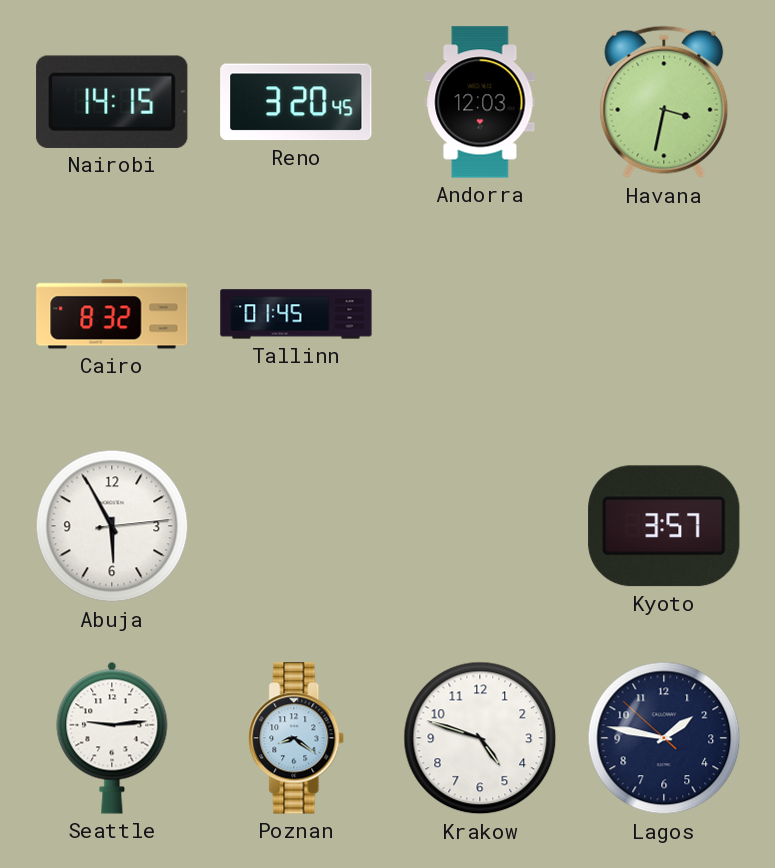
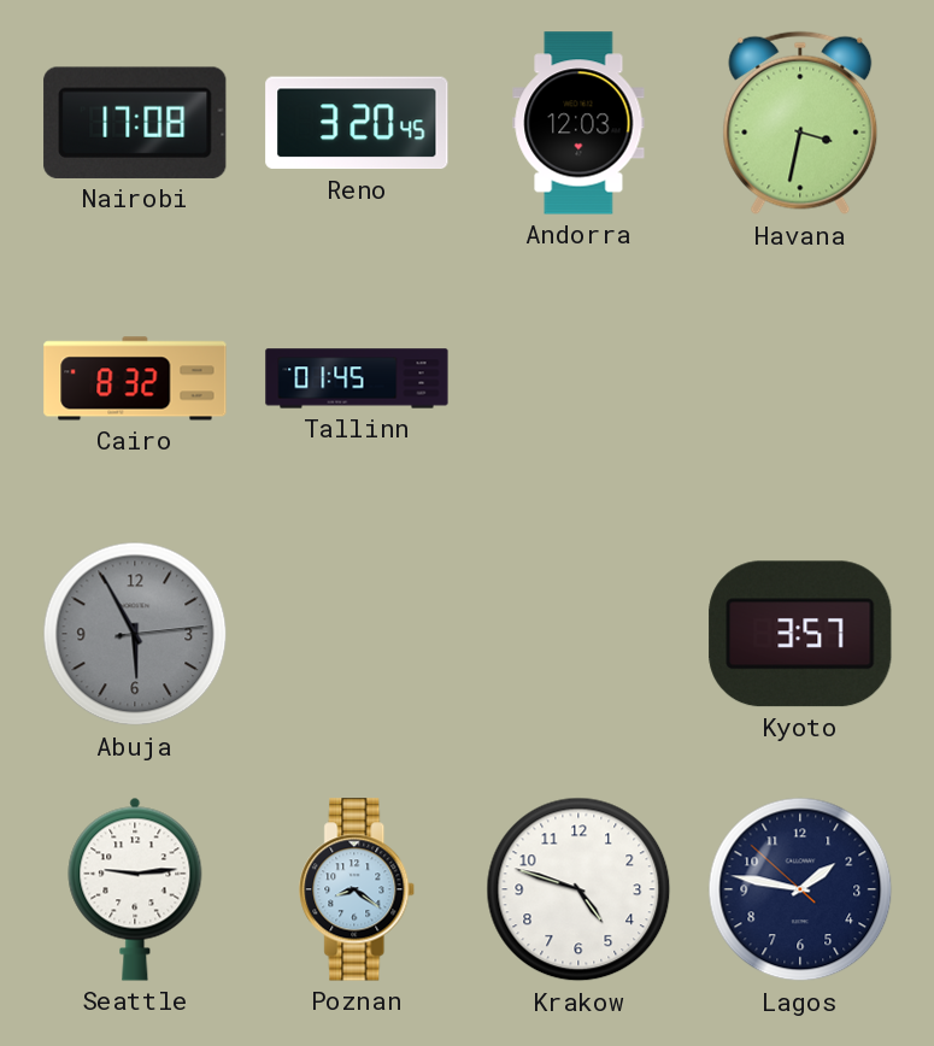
Nairobi: 14:15 -> 17:08 (135, 123)
Abuja dial: white -> grey (135, 634)
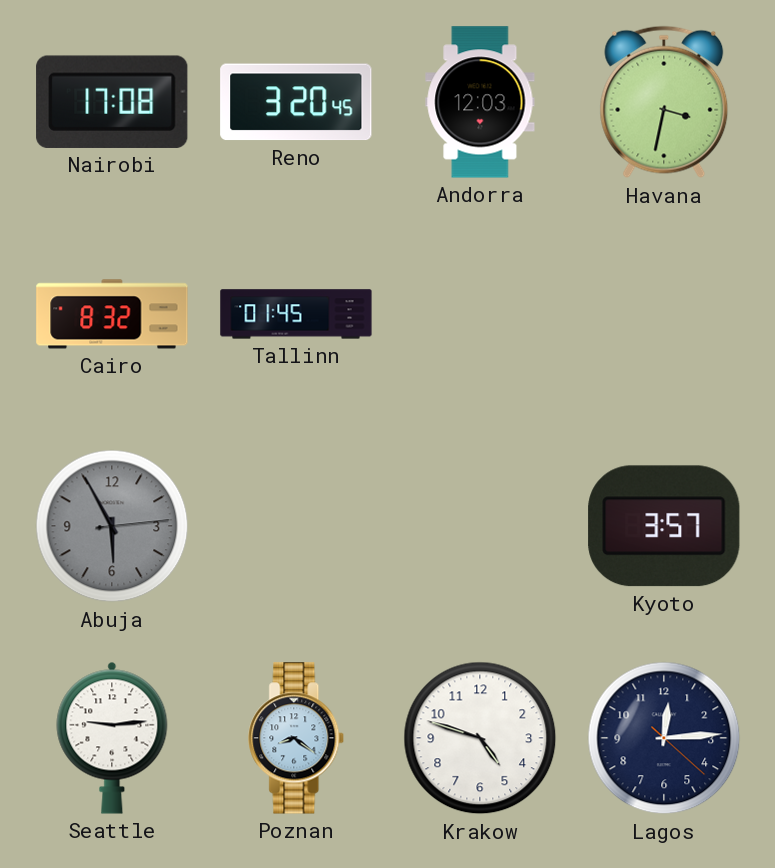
Lagos: 1:46 -> 12:14 (664, 738)
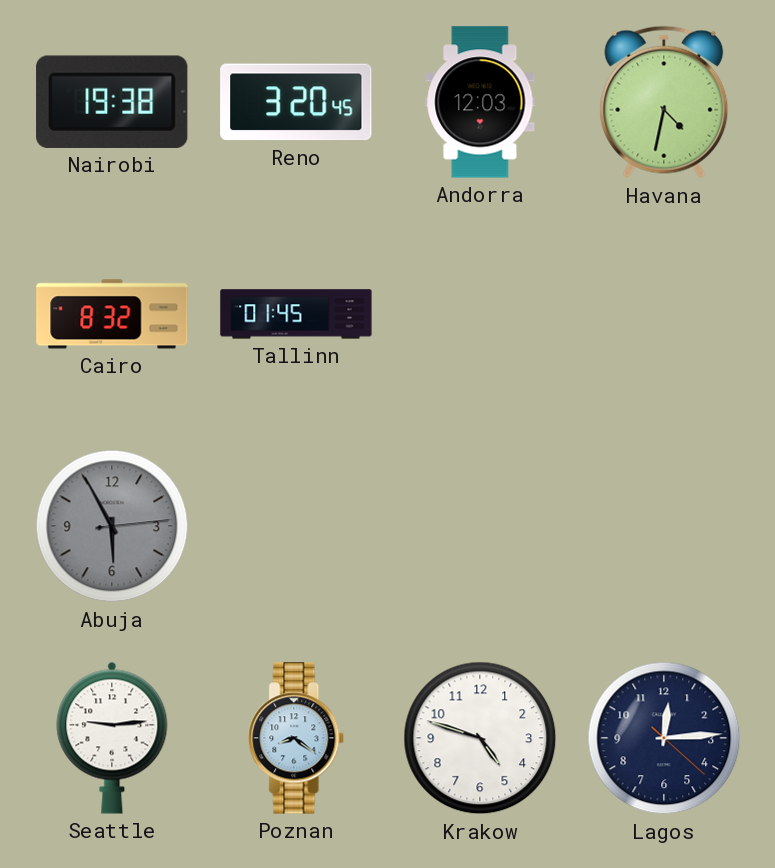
Nairobi: 17:08 -> 19:38 (112, 102)
Havana: 3:32 -> 4:32 (664, 102)
Kyoto: 3:57 -> none (664, 526)
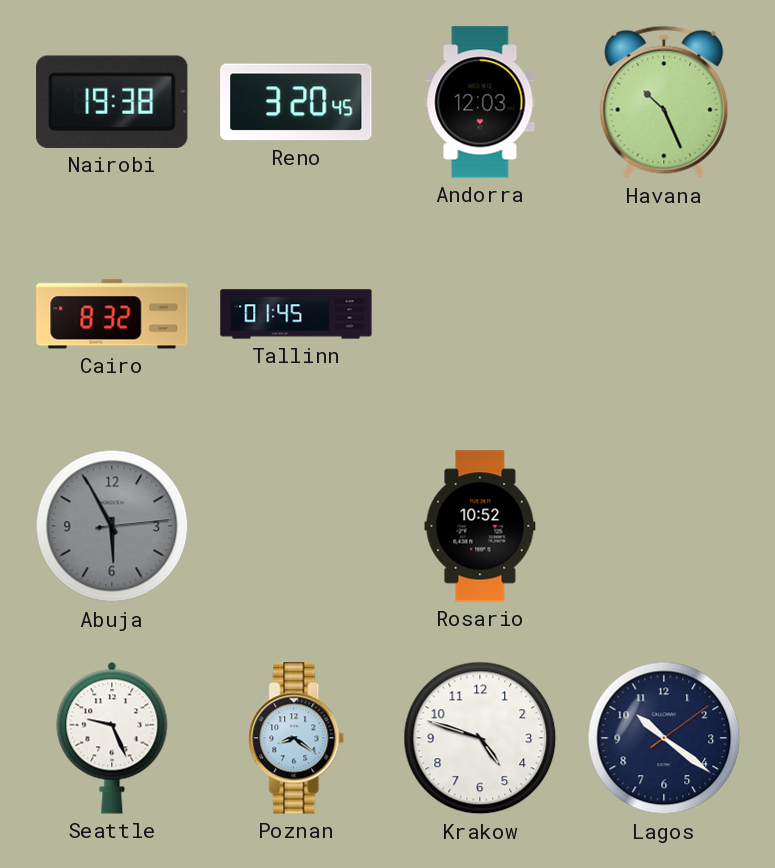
Havana: 4:32 -> 10:26 (664, 102)
Rosario: none -> 10:52 (480, 526)
Seattle: 9:14 -> 9:26 (112, 738)
Lagos: 12:14 -> 10:21 (664, 738)
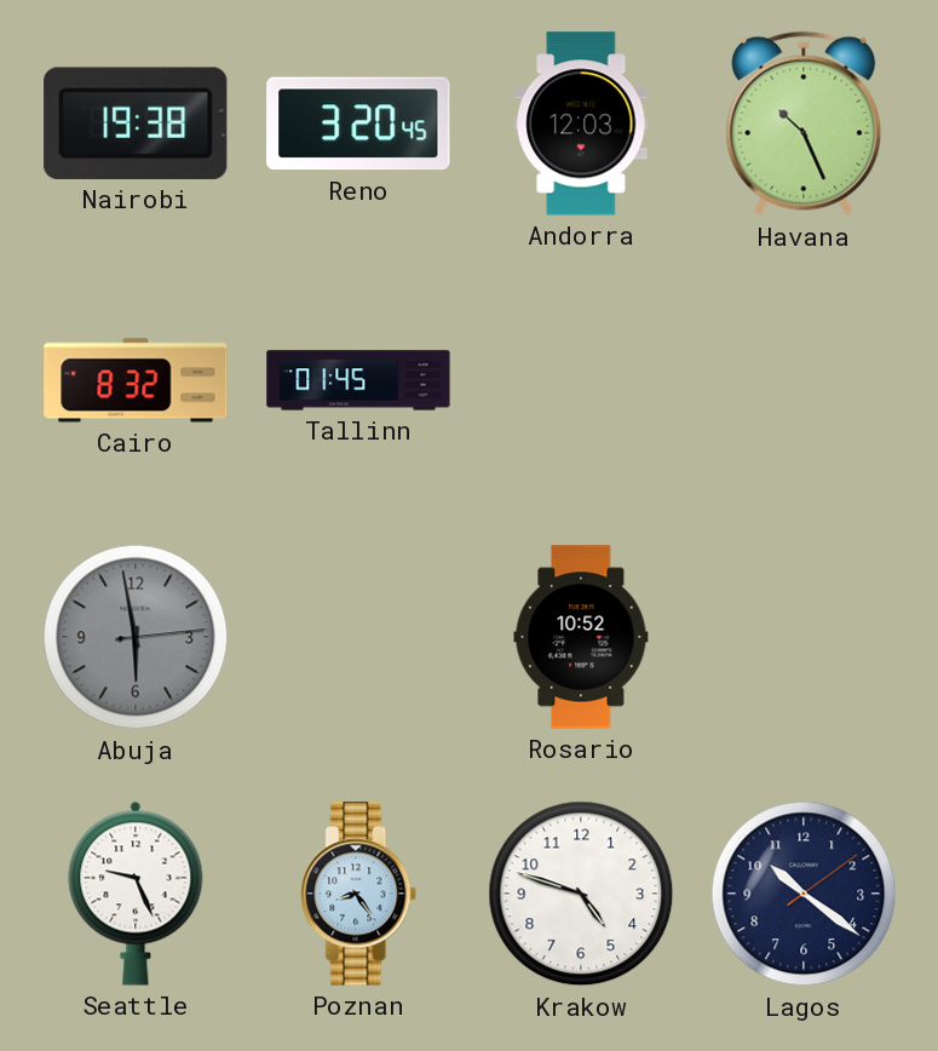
Abuja: 5:55 -> 5:58 (136, 637)
Poznan: 8:21 -> 8:24 (359, 894)
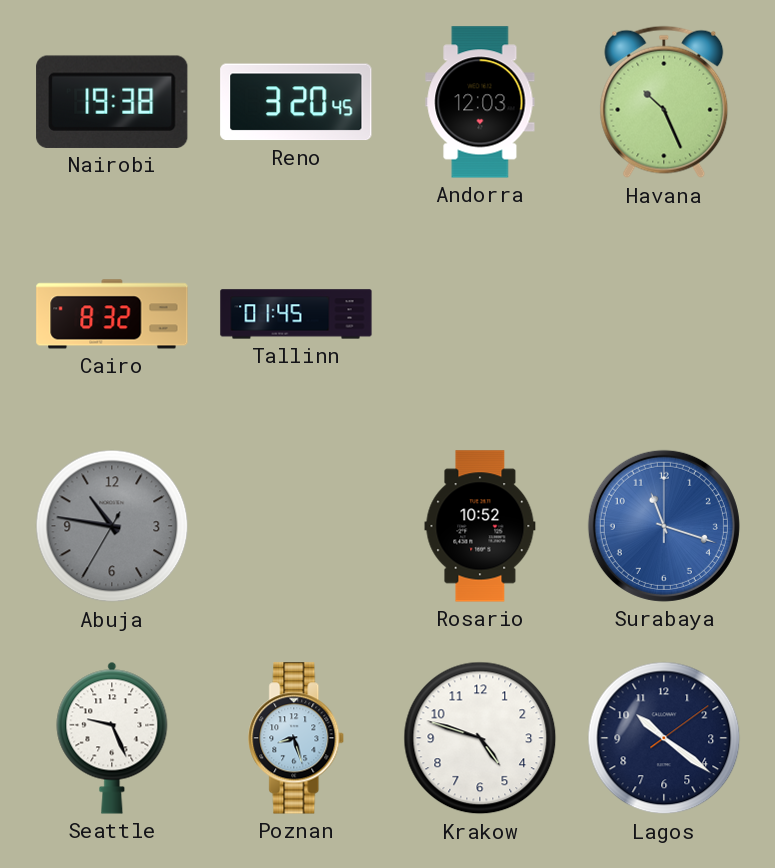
Abuja: 5:58 -> 10:46 (112, 526)
Surabaya: none -> 11:18 (664, 526)
Poznan: 8:24 -> 8:27 (297, 738)
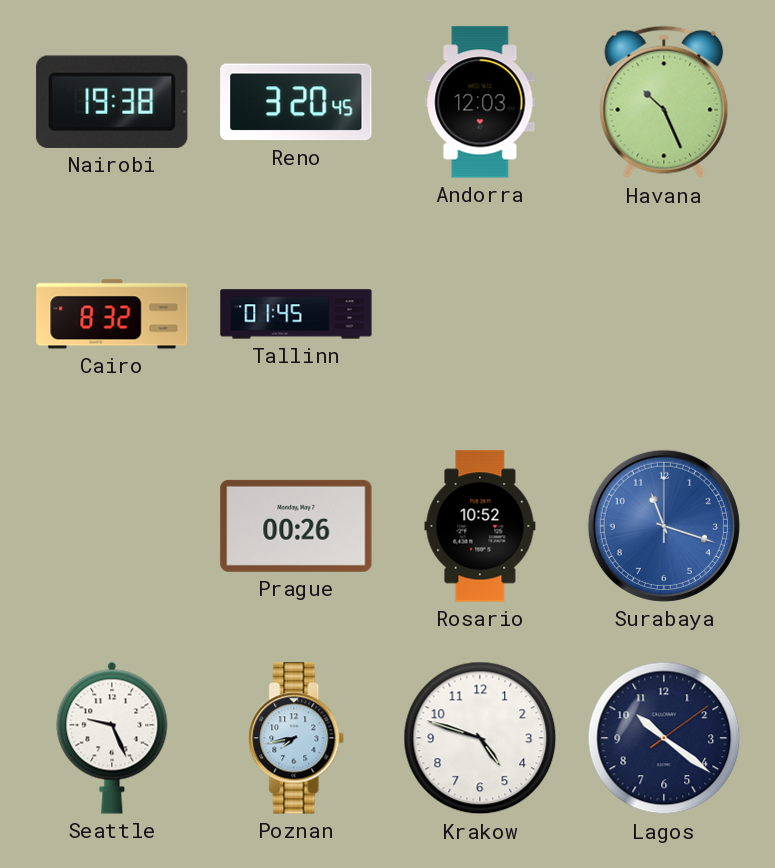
Abuja: 10:46 -> none (112, 526)
Prague: none -> 00:26 (296, 526)
Poznan: 8:27 -> 7:43 (297, 738)
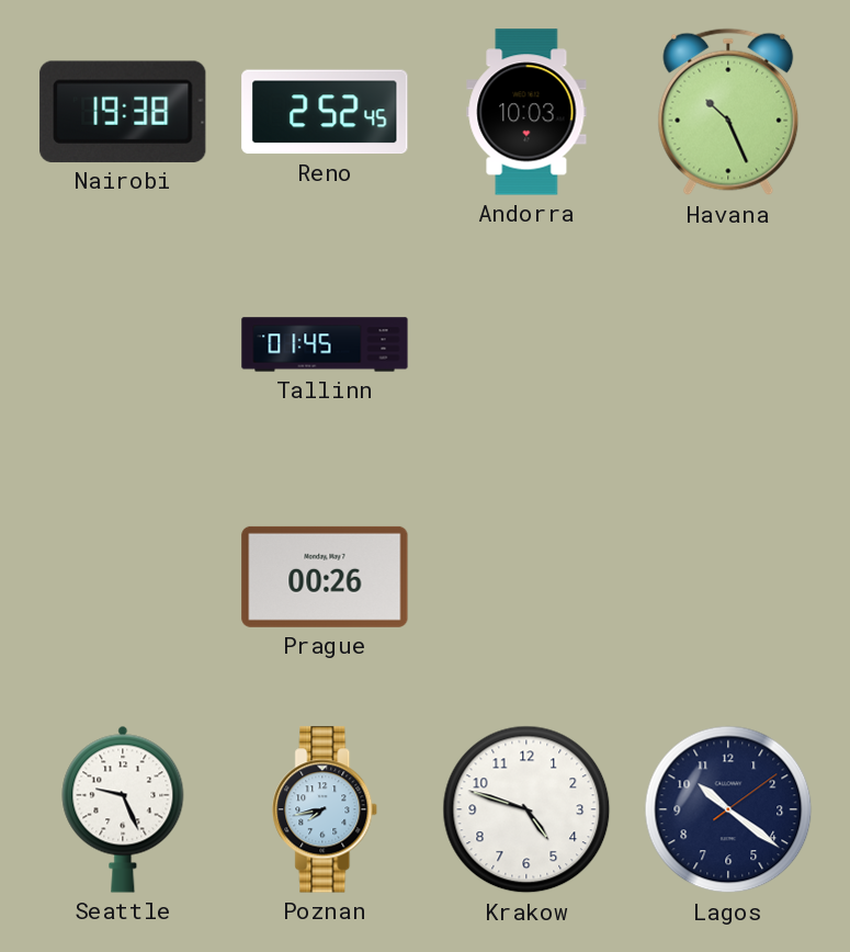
Reno: 3:20 -> 2:52 (325, 112)
Andorra: 12:03 -> 10:03 (526, 112)
Cairo: 8:32 -> none (112, 314)
Rosario: 10:52 -> none (480, 526)
Surabaya: 11:18 -> none (664, 526)
